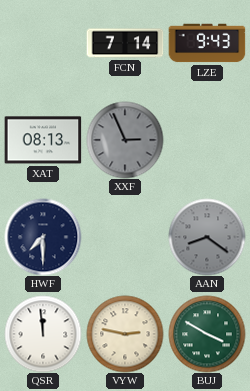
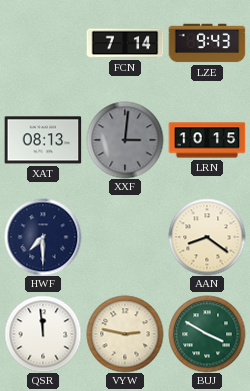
XXF: 2:56 -> 3:01 (125, 140)
LRN: none -> 10:15 (207, 140)
AAN dial: grey -> cream (207, 237)
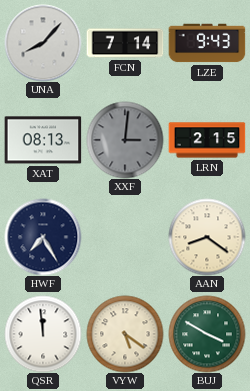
UNA: none -> 8:07 (43, 43)
LRN: 10:15 -> 2:15 (207, 140)
HWF: 7:30 -> 7:25 (43, 237)
VYW: 2:47 -> 5:21 (125, 334)
